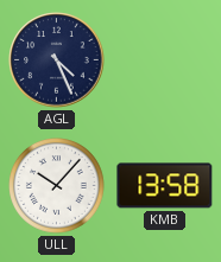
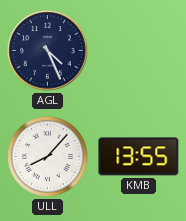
ULL: 10:07 -> 8:07 (48, 157)
KMB: 13:58 -> 13:55 (139, 157)
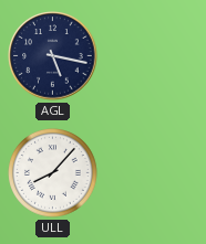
AGL: 4:26 -> 5:17 (53, 56)
KMB: 13:55 -> none (139, 157)
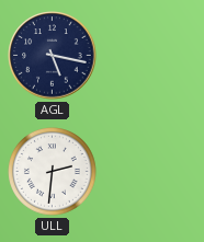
ULL: 8:07 -> 2:31 (53, 172)
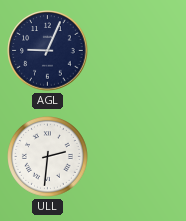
AGL: 5:17 -> 9:04 (48, 51)
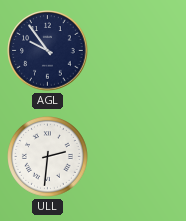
AGL: 9:04 -> 9:54 (48, 51)
